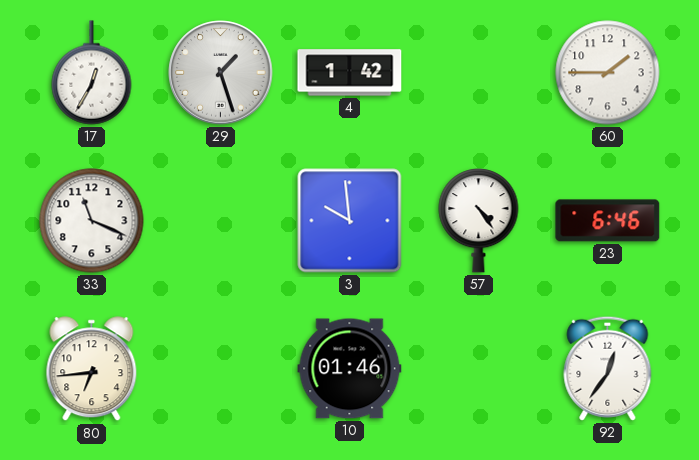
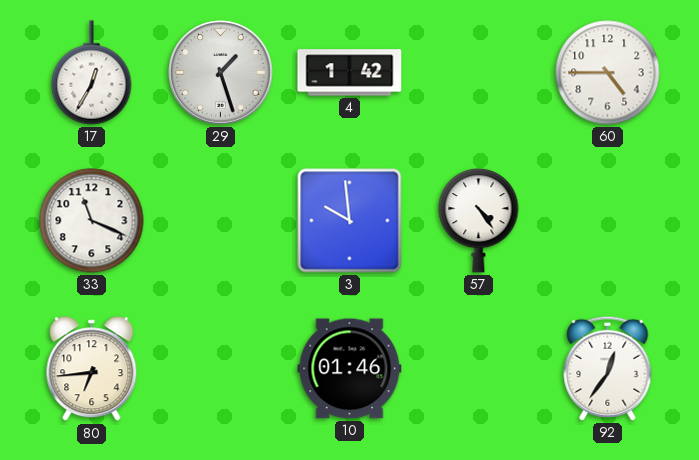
60: 1:45 -> 4:45 (608, 73)
23: 6:46 -> none (608, 221)
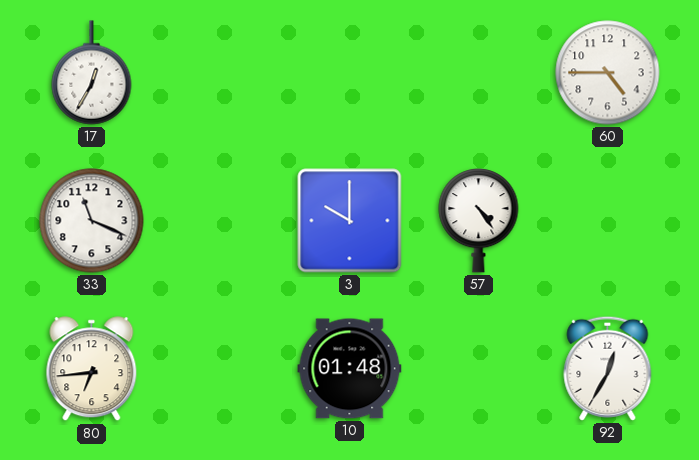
29: 1:27 -> none (221, 73)
4: 1:42 -> none (350, 73)
3: 9:59 -> 10:00 (350, 221)
10: 01:46 -> 01:48 (350, 369)
92: 12:36 -> 12:35 (608, 368)
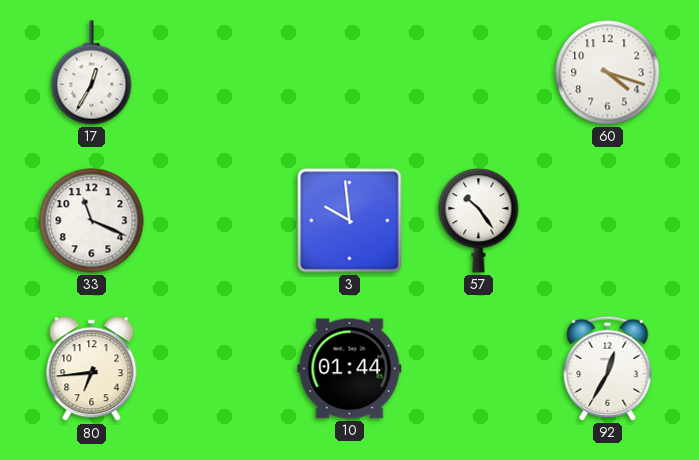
60: 4:45 -> 4:18 (608, 73)
3: 10:00 -> 9:59 (350, 221)
57: 4:24 -> 10:24 (479, 221)
10: 01:48 -> 01:44 (350, 369)
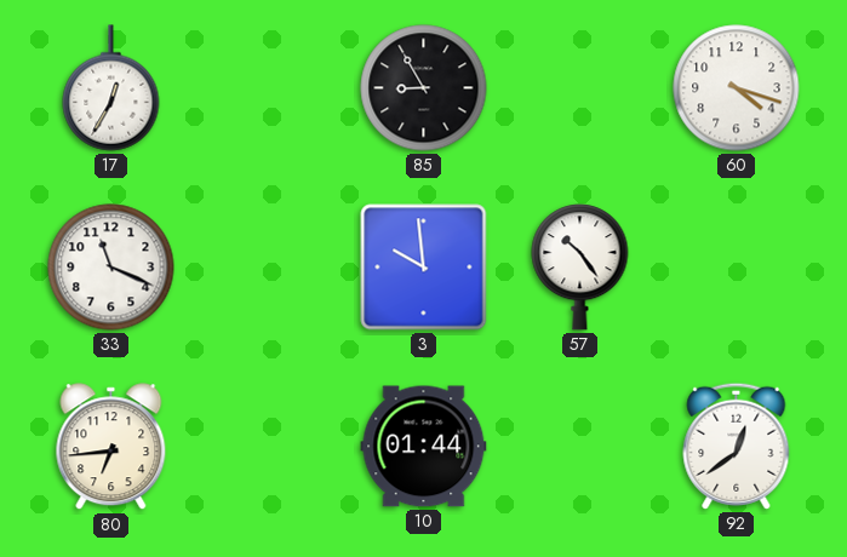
85: none -> 8:55 (424, 88)
92: 12:35 -> 12:39 (737, 446)
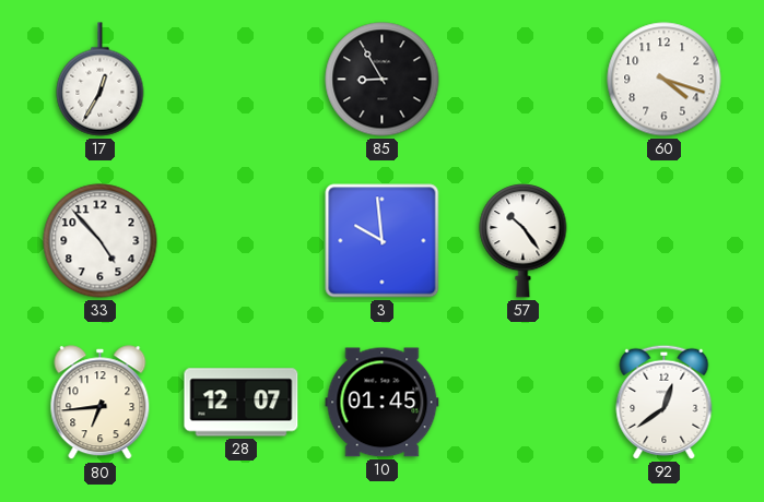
33: 11:19 -> 4:53 (101, 241)
28: none -> 12:07 (242, 403)
10: 01:44 -> 01:45 (383, 403)
